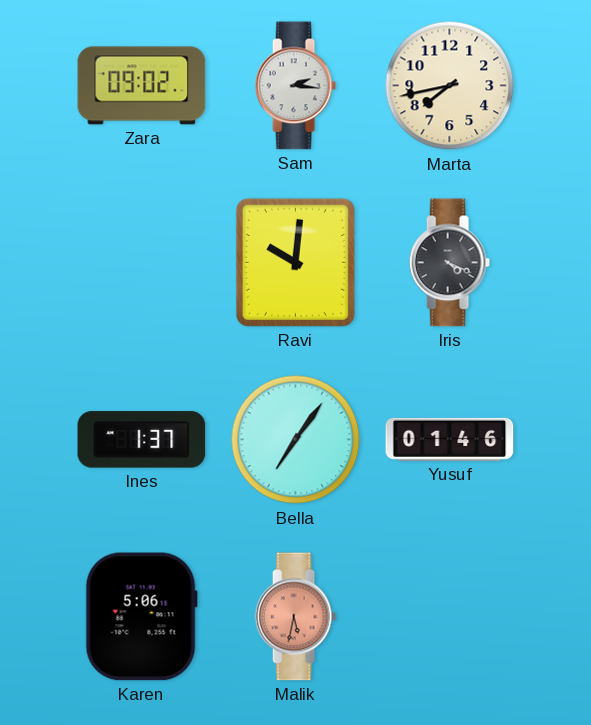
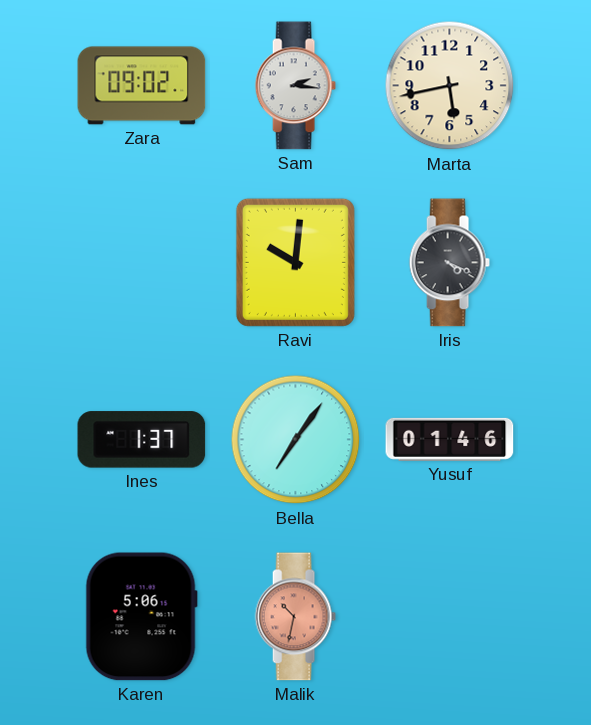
Marta: 7:43 -> 5:43 (450, 86)
Malik: 5:32 -> 10:32 (295, 617)
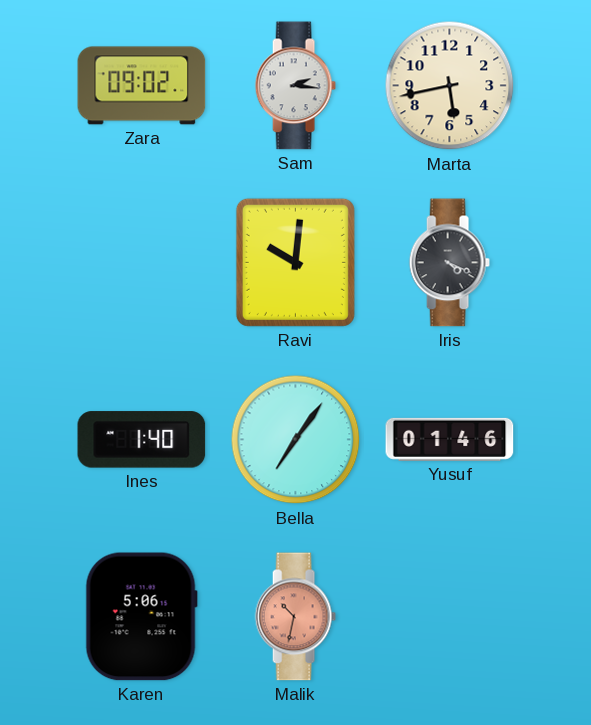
Ines: 1:37 -> 1:40 (142, 440)
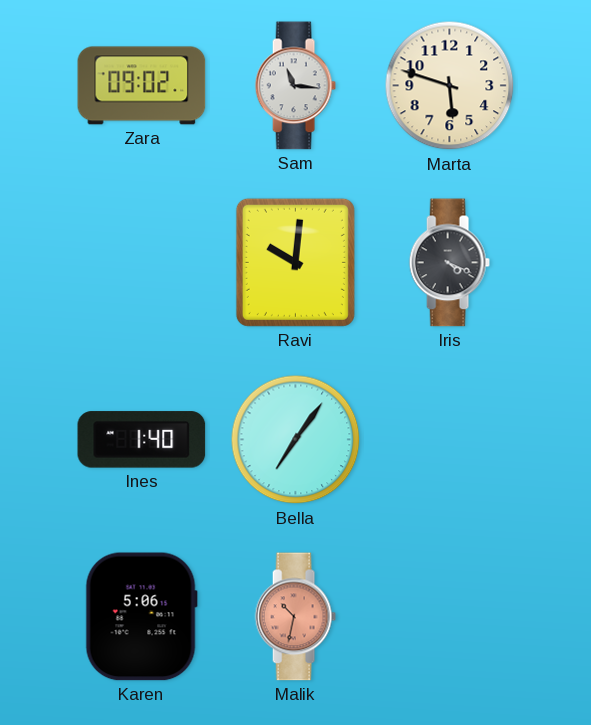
Sam: 2:16 -> 11:16 (295, 86)
Marta: 5:43 -> 5:48 (450, 86)
Yusuf: 01:46 -> none (450, 439)
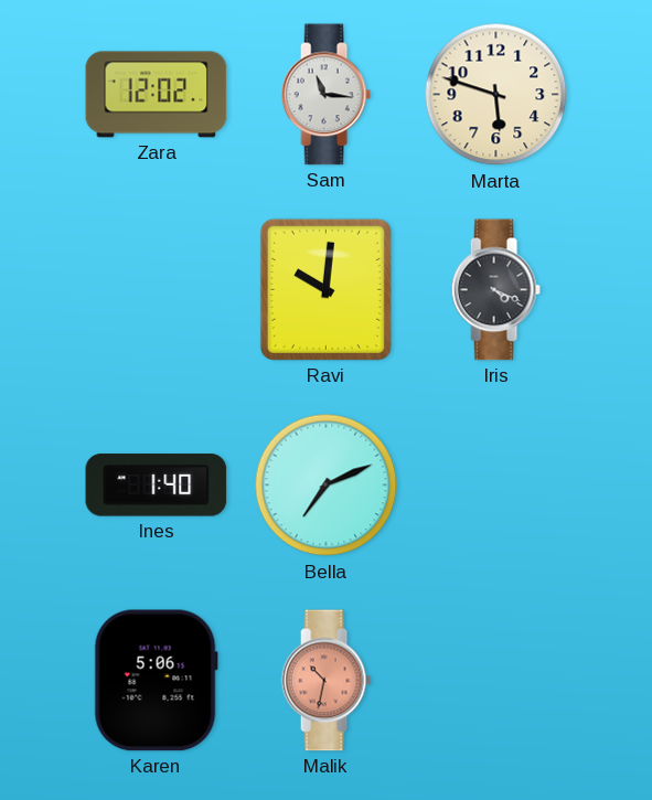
Zara: 09:02 -> 12:02 (157, 95)
Bella: 7:06 -> 7:11 (327, 486)
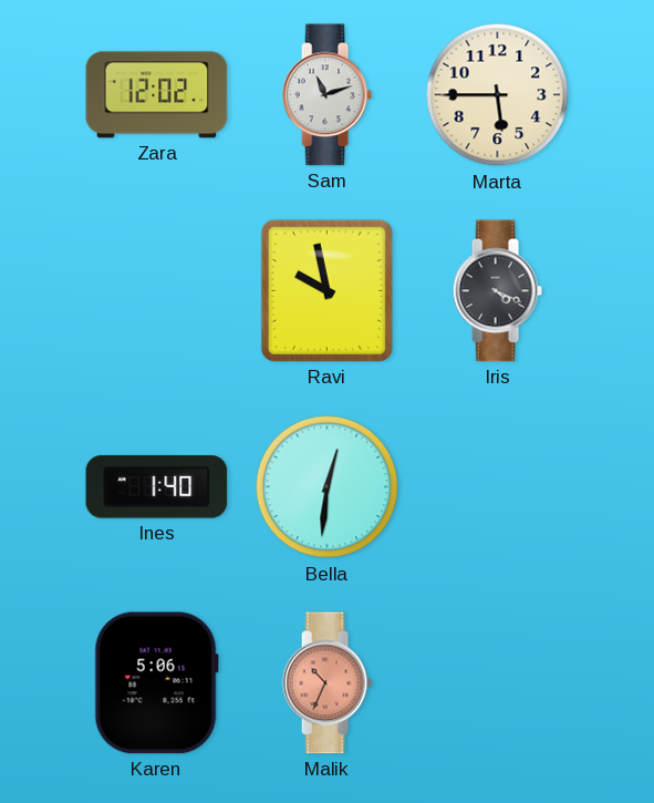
Sam: 11:16 -> 11:12 (326, 95)
Marta: 5:48 -> 5:45 (498, 95)
Ravi: 10:01 -> 9:58 (326, 290)
Bella: 7:11 -> 12:31 (328, 487)
Malik: 10:32 -> 10:34 (326, 683)
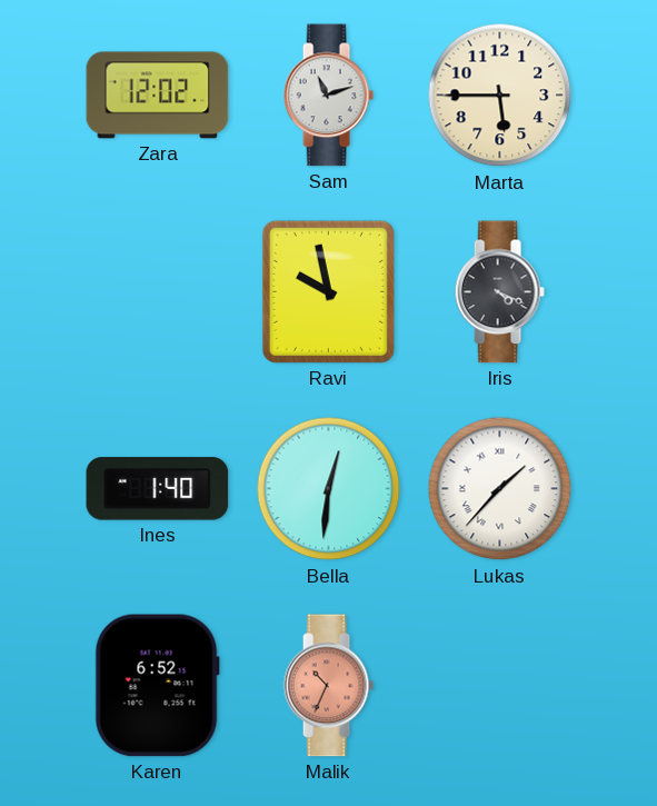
Lukas: none -> 1:37 (500, 489)
Karen: 5:06 -> 6:52 (157, 686)
